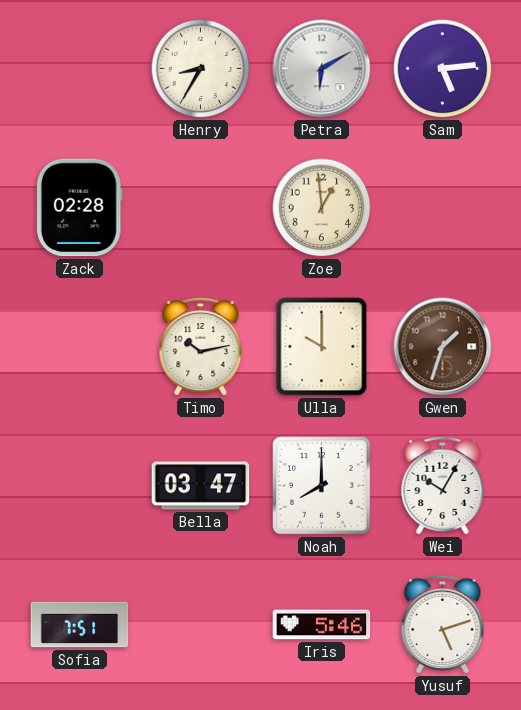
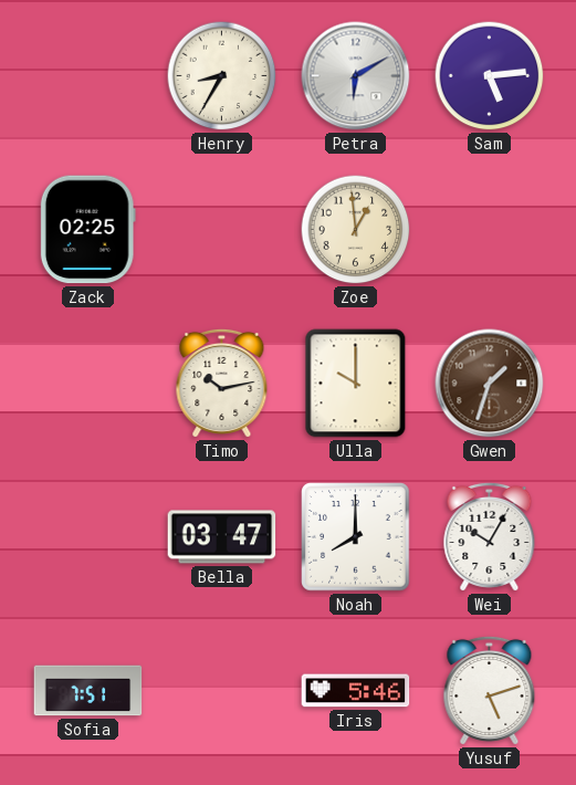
Zack: 02:28 -> 02:25 (87, 230)
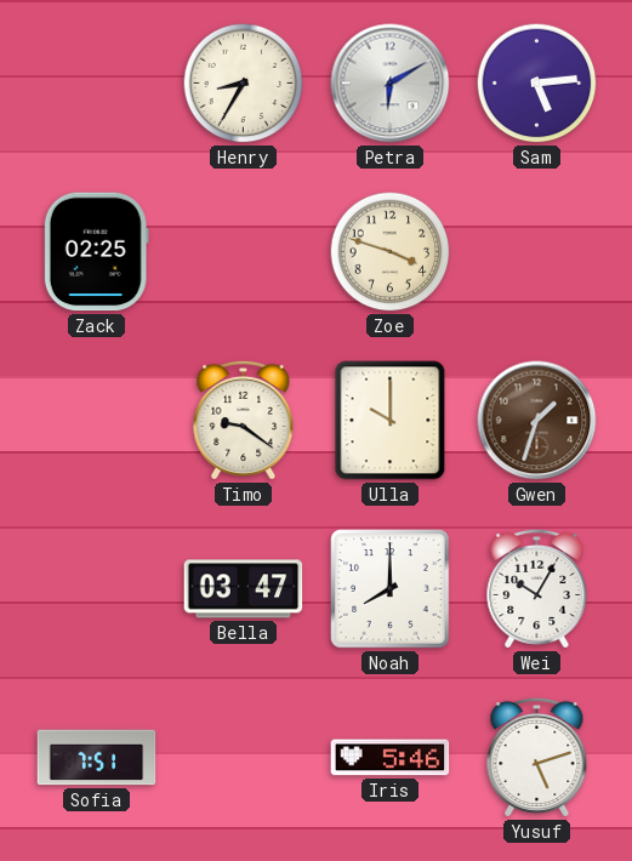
Zoe: 12:59 -> 3:48 (391, 252)
Timo: 10:13 -> 9:21 (244, 420)
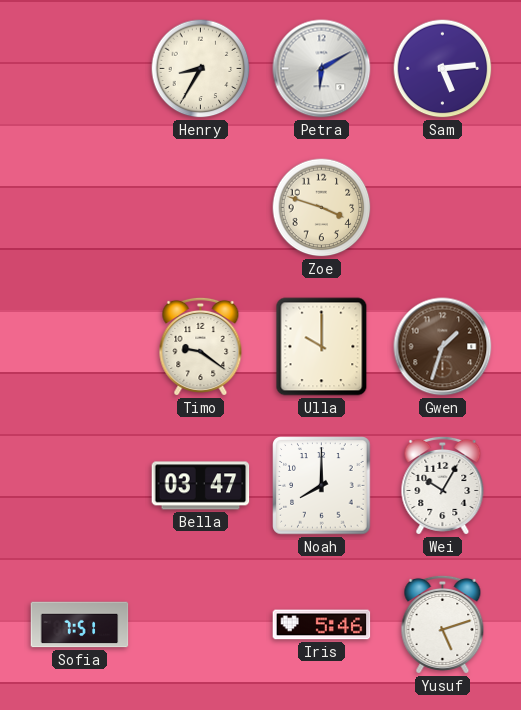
Zack: 02:25 -> none (96, 252)
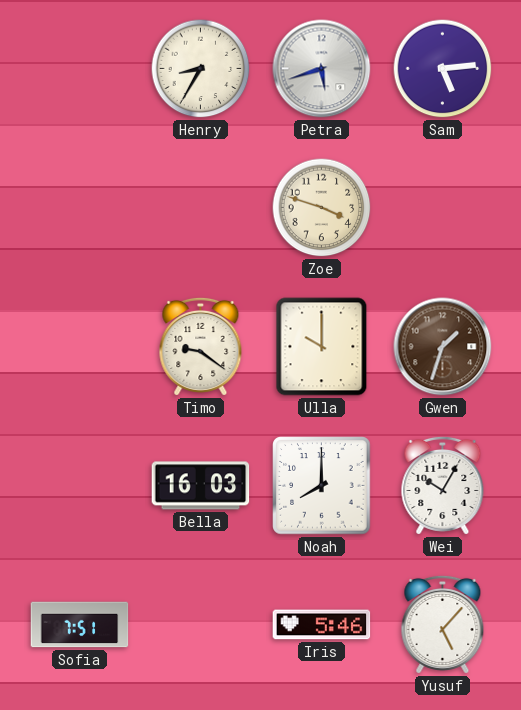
Petra: 6:10 -> 5:42 (322, 69)
Bella: 03:47 -> 16:03 (201, 486)
Yusuf: 5:12 -> 5:07 (443, 624)
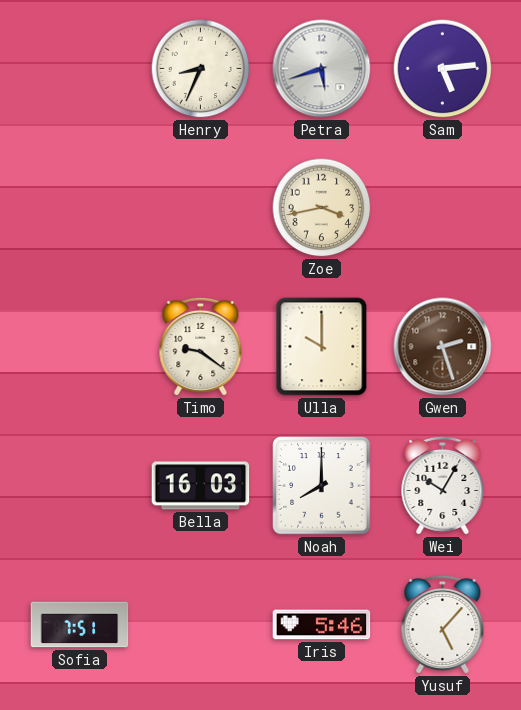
Henry: 8:35 -> 8:34 (201, 69)
Zoe: 3:48 -> 3:43 (322, 208)
Gwen: 1:33 -> 2:27 (443, 347)
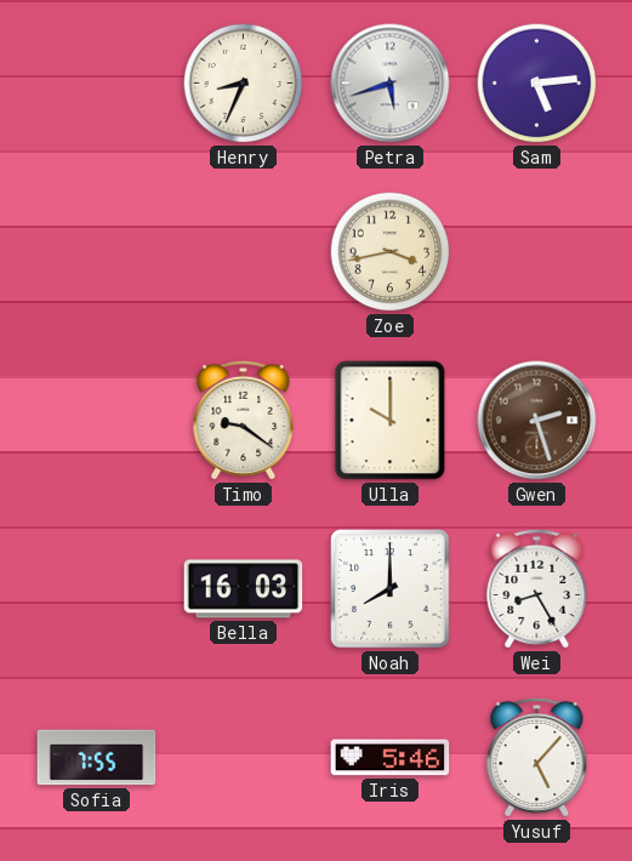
Wei: 10:05 -> 8:25 (537, 588)
Sofia: 7:51 -> 7:55 (97, 758)
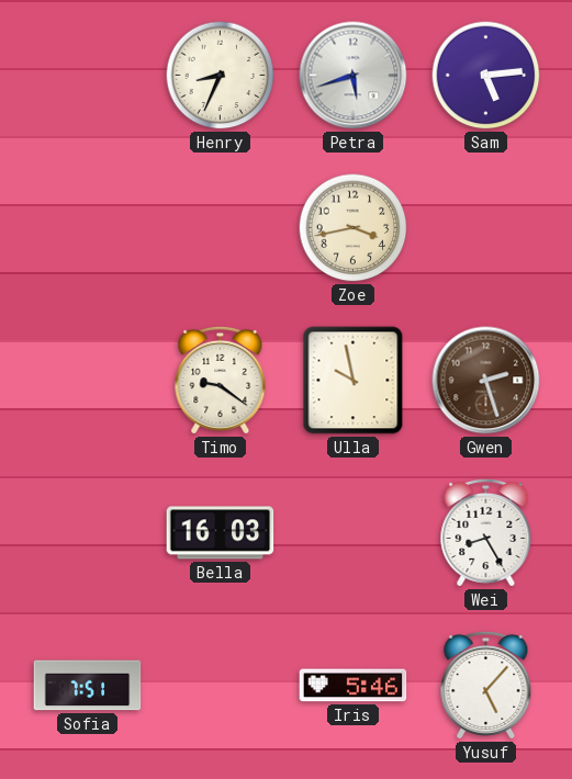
Ulla: 10:00 -> 9:58 (354, 381)
Noah: 8:00 -> none (391, 589)
Sofia: 7:55 -> 7:51 (88, 686)
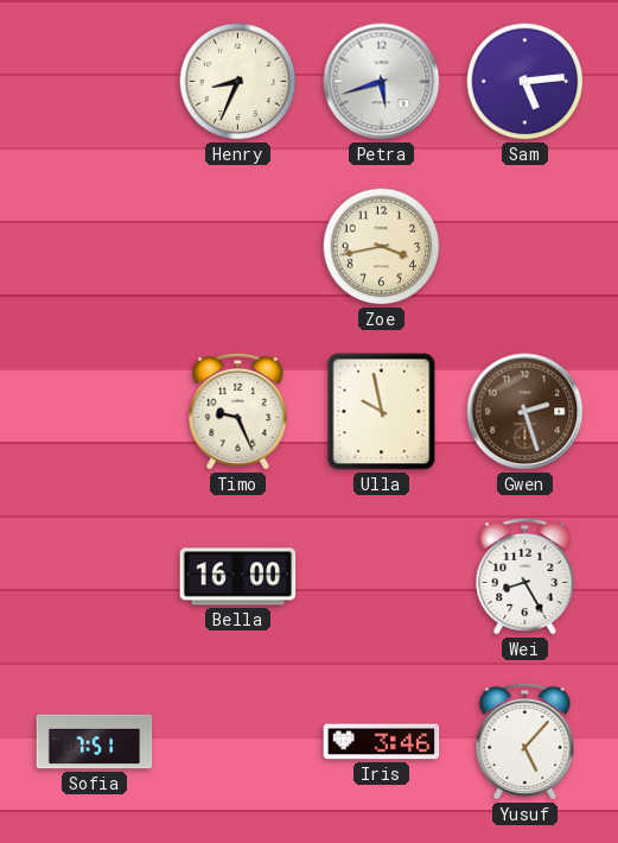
Timo: 9:21 -> 9:26 (238, 411)
Bella: 16:03 -> 16:00 (238, 577)
Iris: 5:46 -> 3:46 (382, 742)
